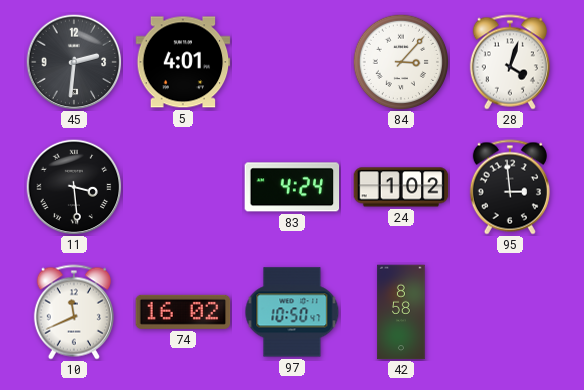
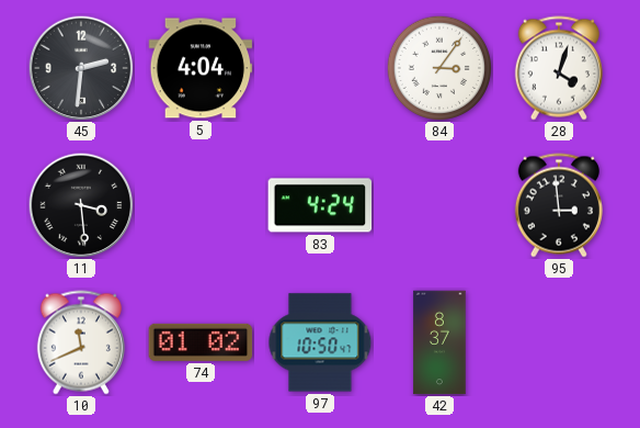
5: 4:01 -> 4:04 (201, 68)
84: 3:07 -> 3:06 (439, 68)
24: 1:02 -> none (401, 187)
74: 16:02 -> 01:02 (201, 342)
42: 8:58 -> 8:37 (439, 342)
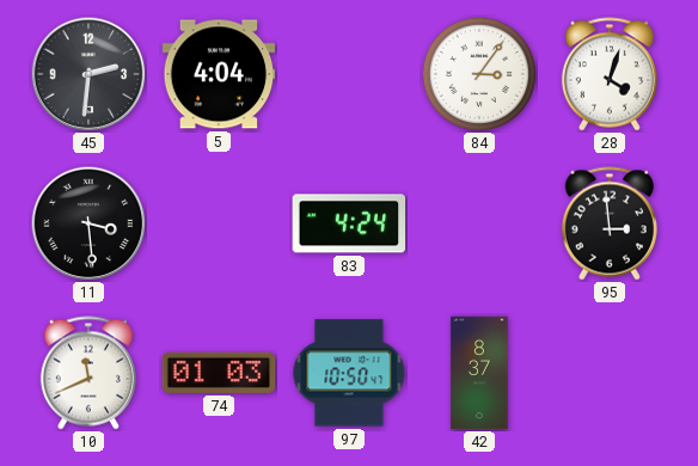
74: 01:02 -> 01:03 (219, 373)
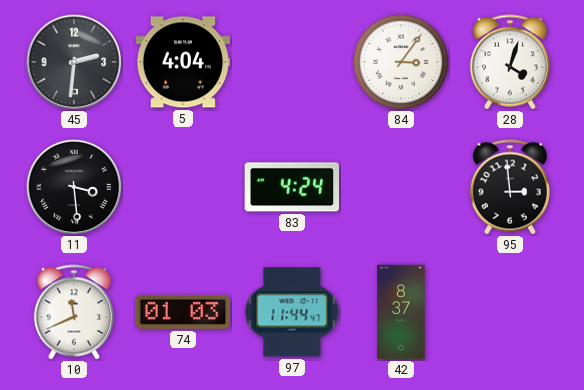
97: 10:50 -> 11:44 (292, 312)
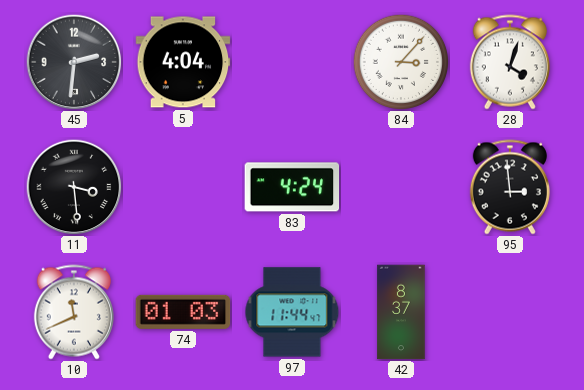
84: 3:06 -> 3:07 (401, 62)
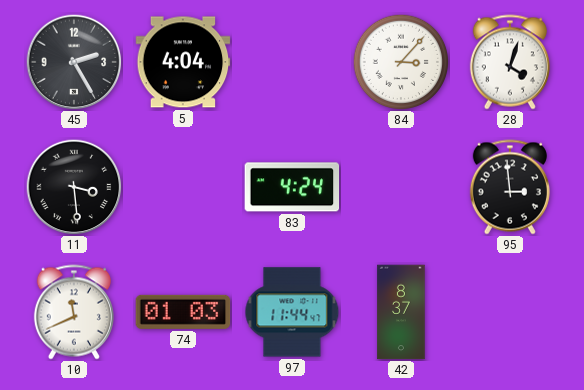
45: 2:31 -> 2:25 (74, 62)
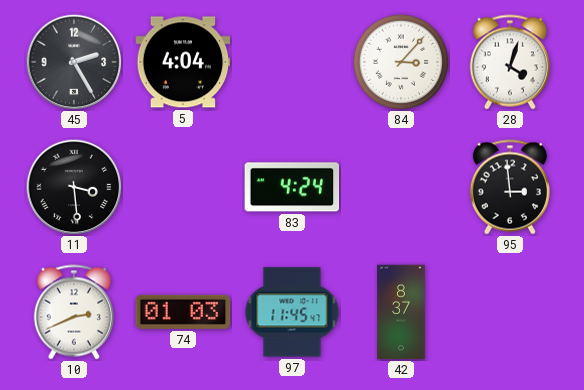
10: 11:41 -> 2:41 (74, 312)
97: 11:44 -> 11:45 (292, 312)
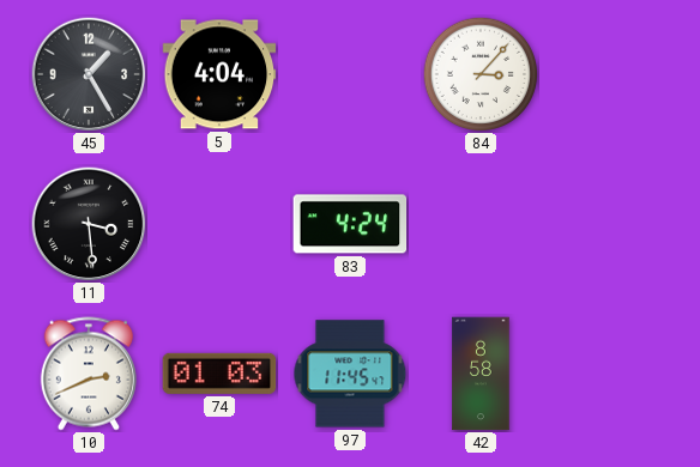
45: 2:25 -> 1:25 (89, 74)
28: 4:03 -> none (510, 62)
95: 2:59 -> none (510, 187)
42: 8:37 -> 8:58 (481, 374)
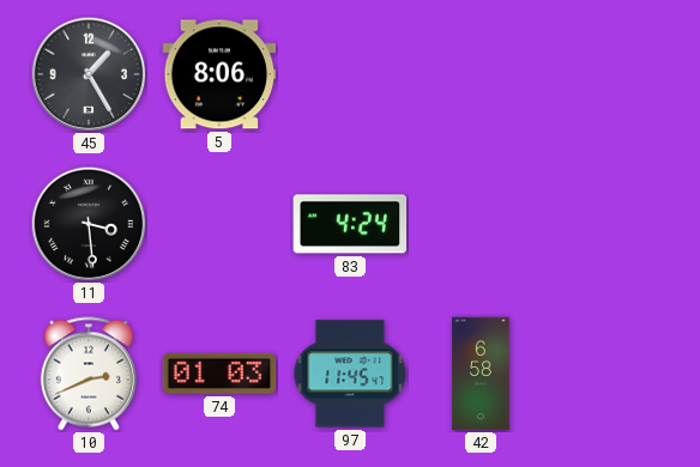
5: 4:04 -> 8:06 (219, 74)
84: 3:07 -> none (481, 74)
42: 8:58 -> 6:58 (481, 374)
